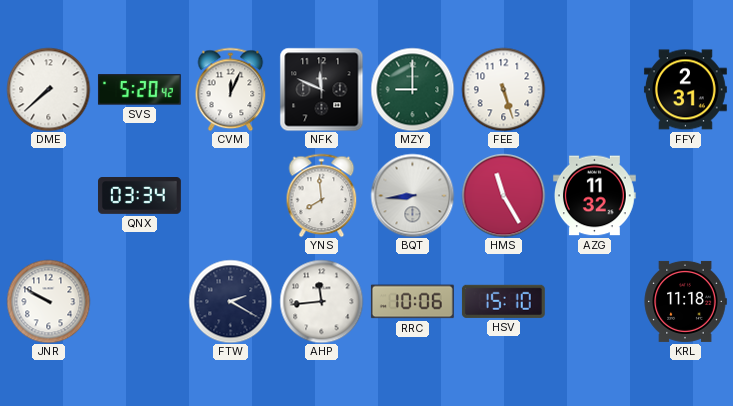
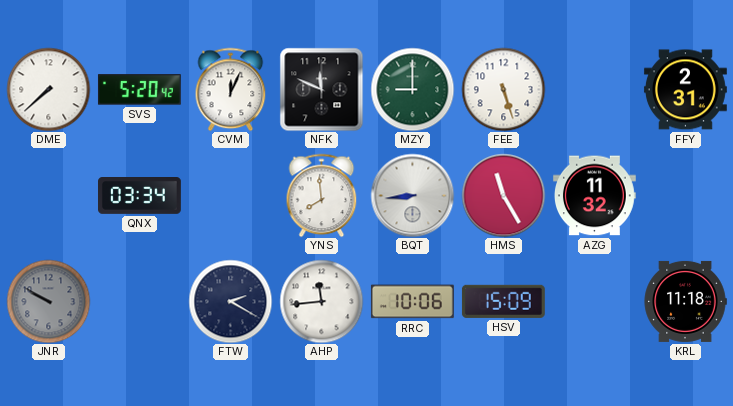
JNR dial: white -> grey (48, 301)
HSV: 15:10 -> 15:09 (503, 301)
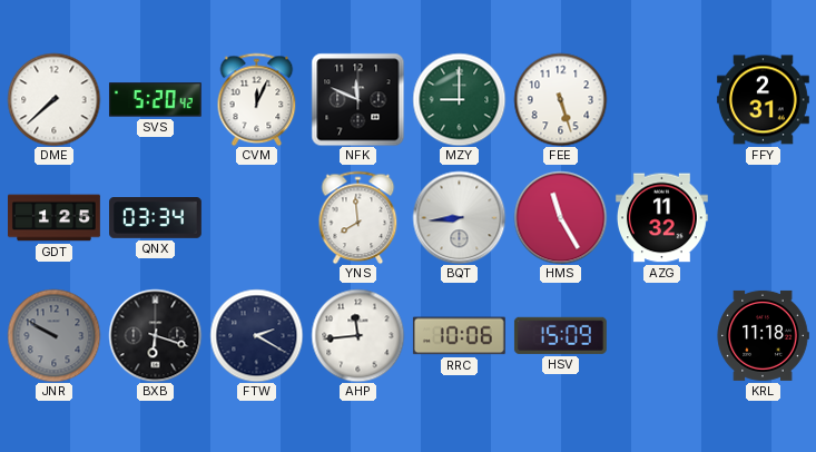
GDT: none -> 1:25 (55, 218)
BXB: none -> 6:18 (155, 335)
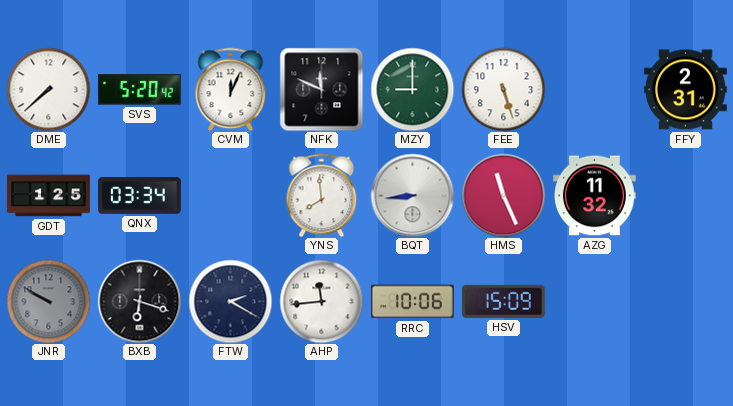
HMS: 11:25 -> 11:26 (503, 195)
KRL: 11:18 -> none (763, 335)
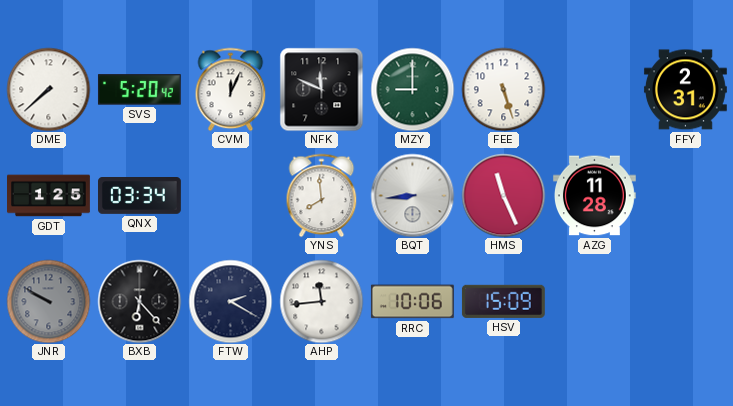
AZG: 11:32 -> 11:28 (594, 196)
BXB: 6:18 -> 6:23 (139, 301)
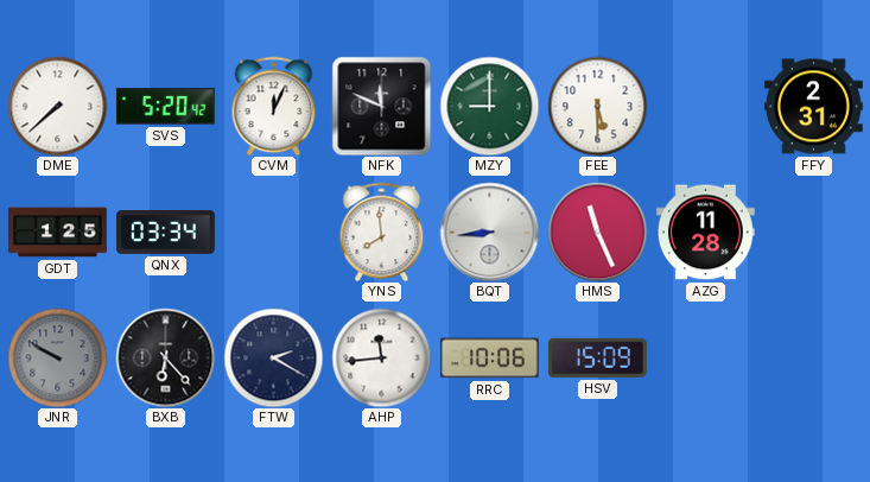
FEE: 5:27 -> 5:30 (597, 106)
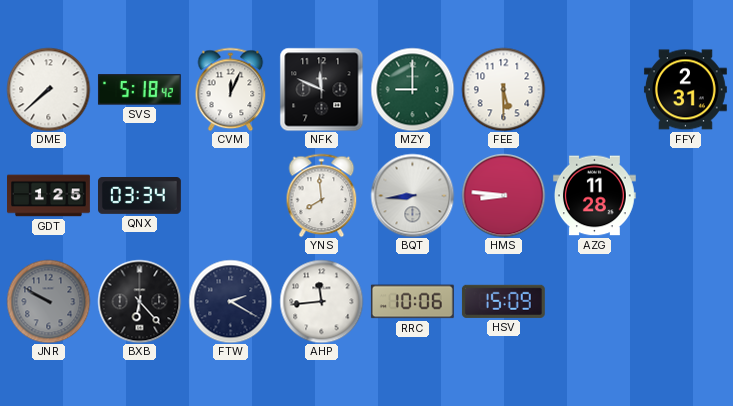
SVS: 5:20 -> 5:18 (139, 90)
HMS: 11:26 -> 8:46 (503, 195)
